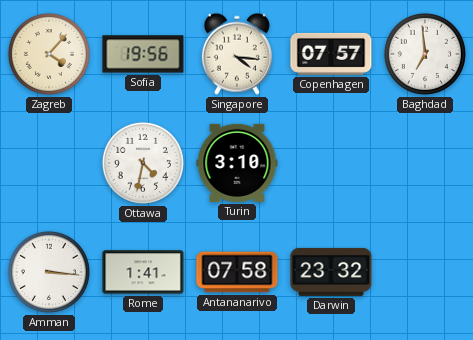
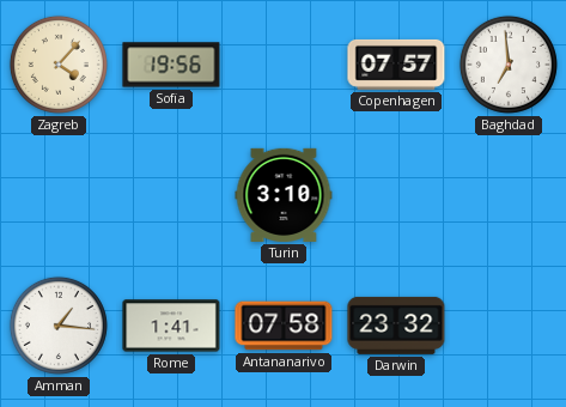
Singapore: 4:16 -> none (237, 54)
Ottawa: 4:32 -> none (143, 163)
Amman: 3:16 -> 1:16 (59, 326)
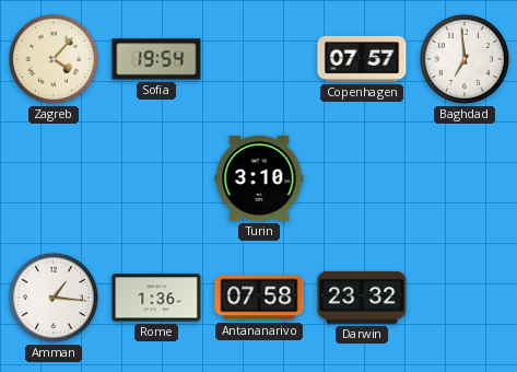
Sofia: 19:56 -> 19:54 (156, 59)
Rome: 1:41 -> 1:36 (156, 298)
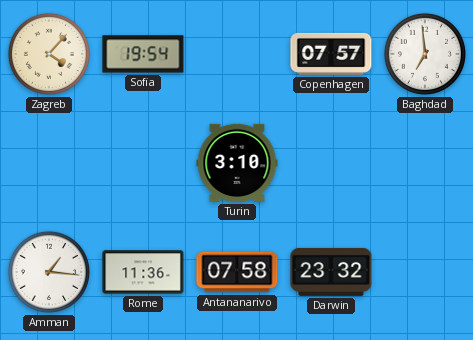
Rome: 1:36 -> 11:36 (143, 272)
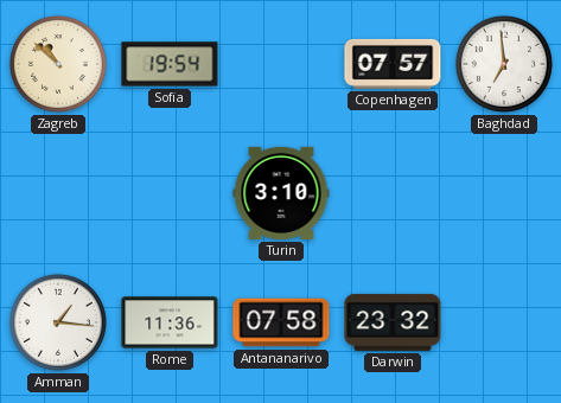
Zagreb: 4:07 -> 10:52 (58, 64)
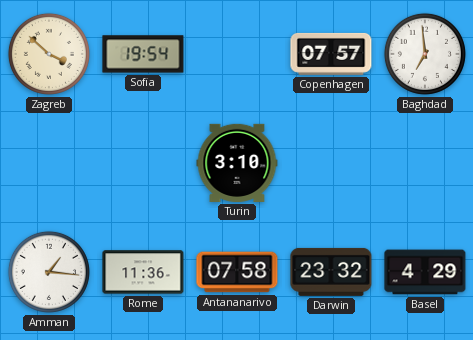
Zagreb: 10:52 -> 3:52 (49, 54)
Basel: none -> 4:29 (425, 272)
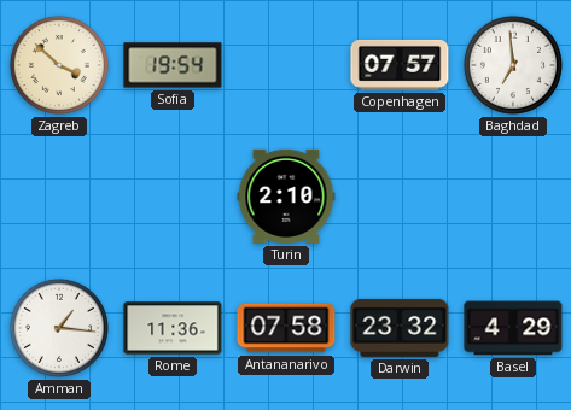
Turin: 3:10 -> 2:10 (286, 197)
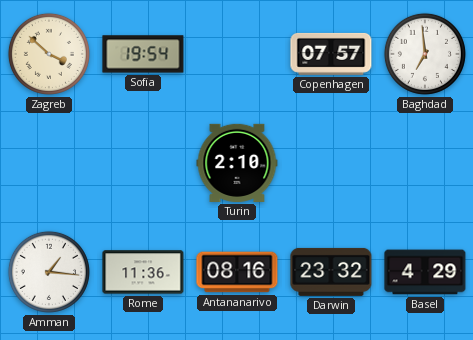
Antananarivo: 07:58 -> 08:16 (237, 272)
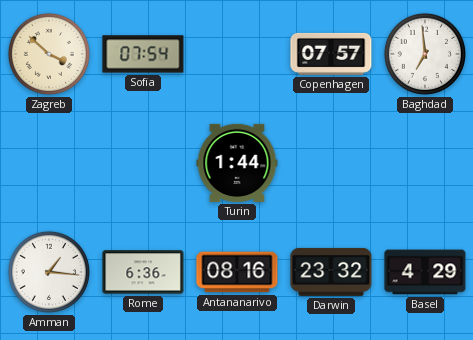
Sofia: 19:54 -> 07:54 (143, 54)
Turin: 2:10 -> 1:44 (237, 163)
Rome: 11:36 -> 6:36 (143, 272)
